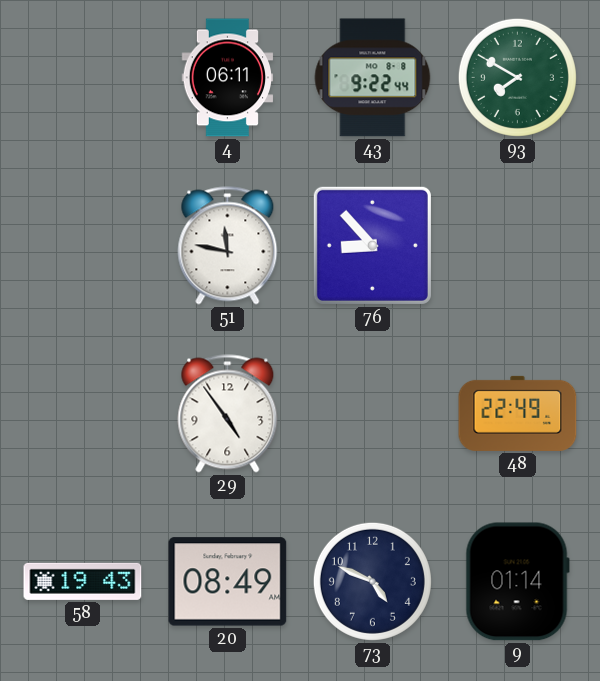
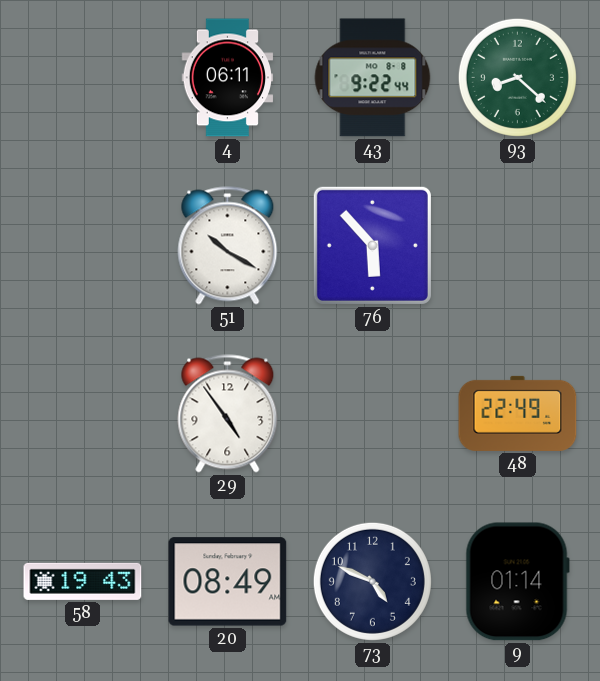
93: 7:50 -> 8:22 (517, 77)
51: 11:47 -> 10:20 (228, 246)
76: 8:53 -> 5:53 (372, 245)
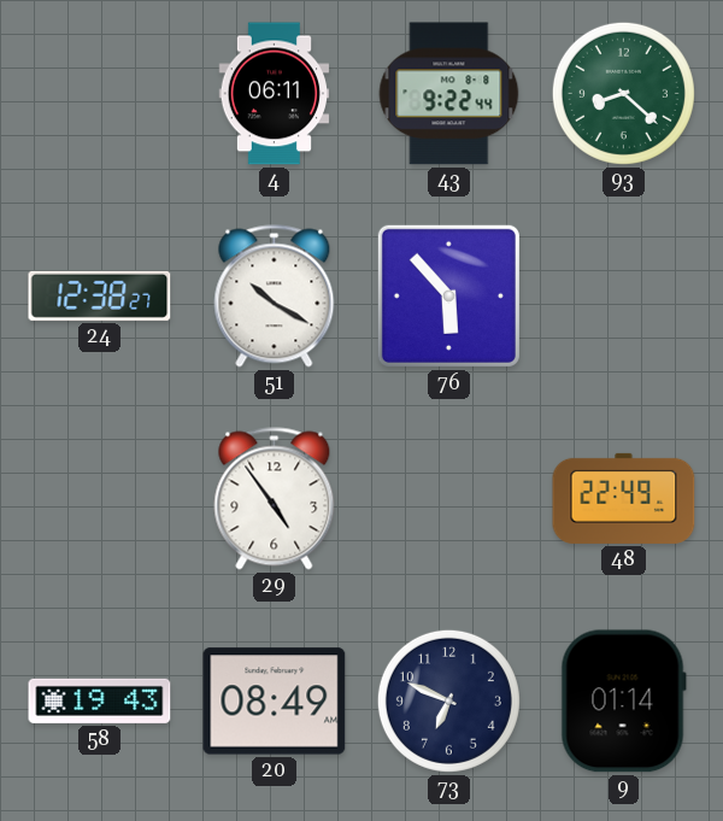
24: none -> 12:38 (100, 295)
73: 4:49 -> 6:49 (448, 700)
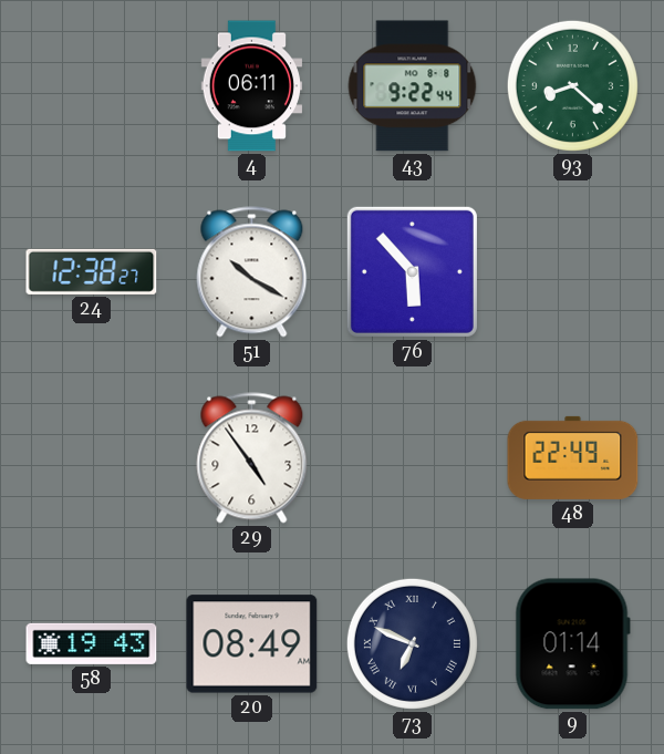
73 numerals: Arabic -> Roman (412, 643)
